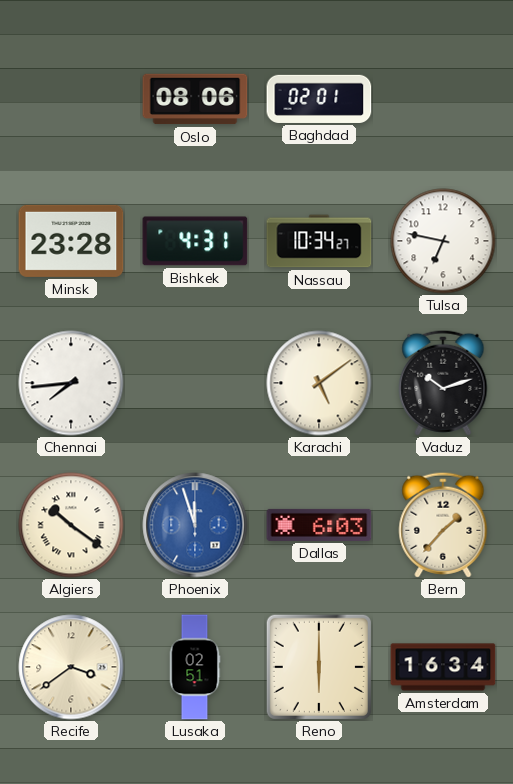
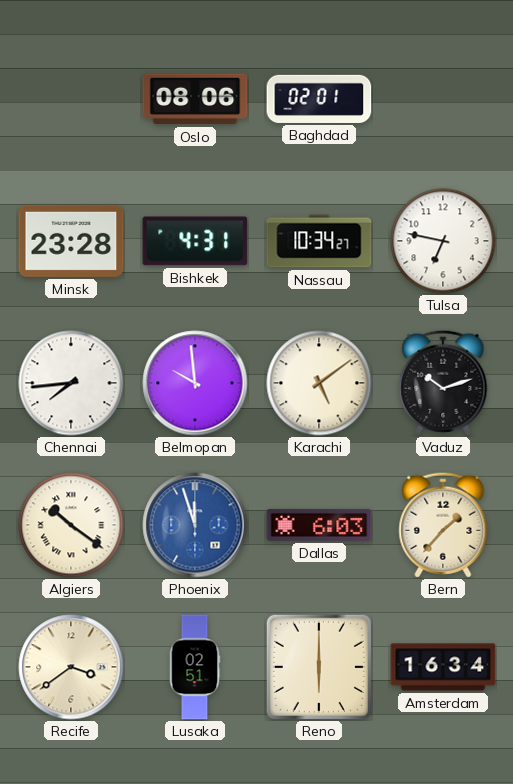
Belmopan: none -> 9:59 (195, 383)
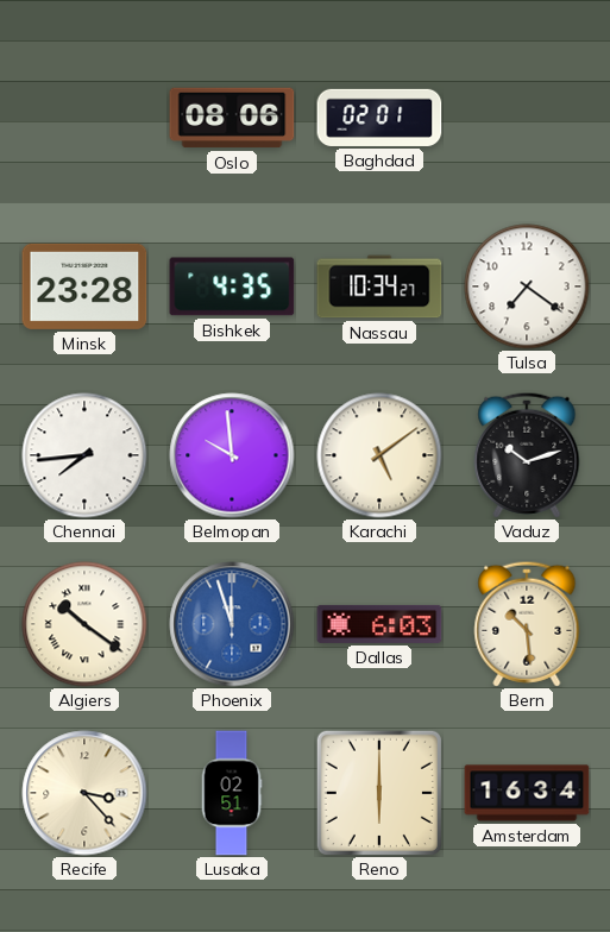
Bishkek: 4:31 -> 4:35 (232, 286)
Tulsa: 6:47 -> 7:21 (527, 286)
Bern: 1:37 -> 10:29 (527, 624)
Recife: 3:39 -> 3:23 (84, 793)
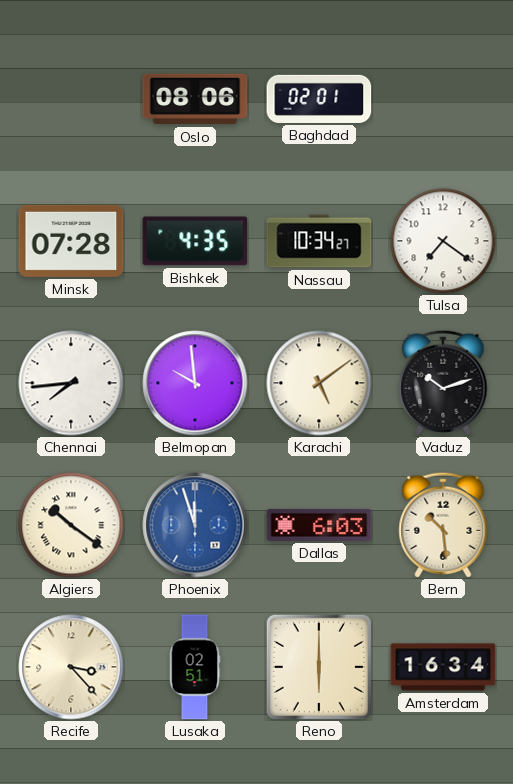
Minsk: 23:28 -> 07:28 (71, 241)
